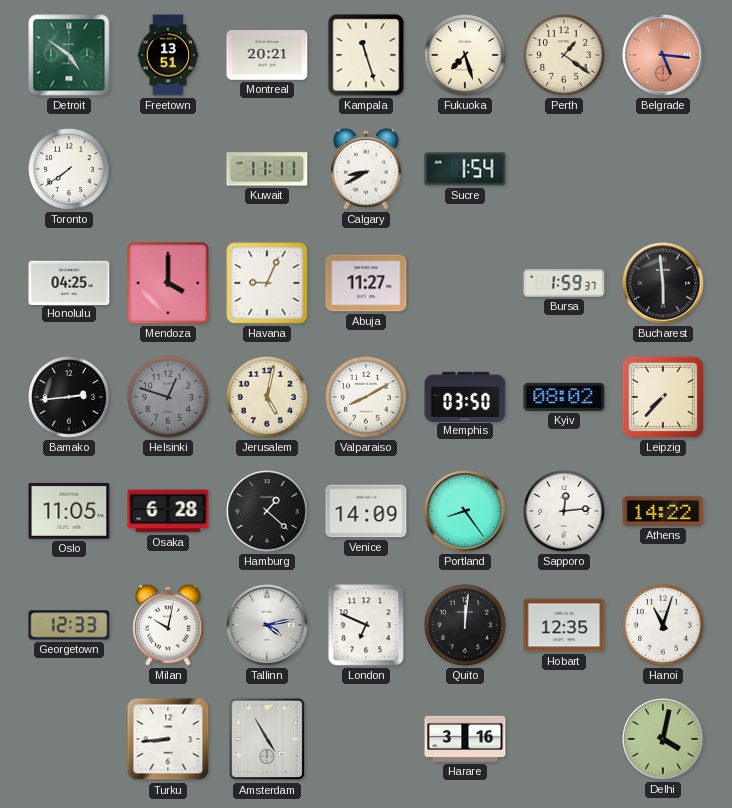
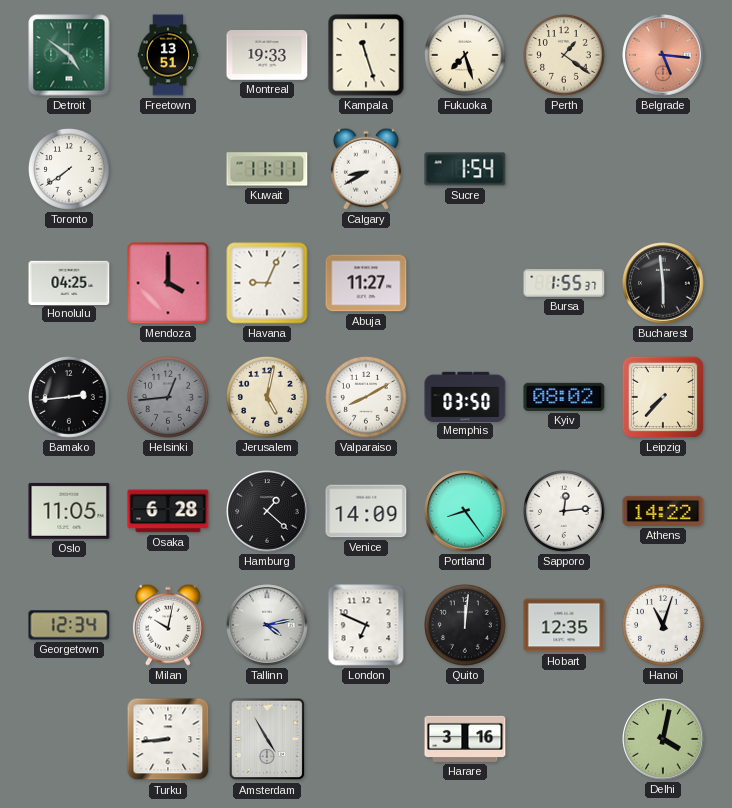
Montreal: 20:21 -> 19:33 (267, 56)
Bursa: 1:59 -> 1:55 (564, 283)
Helsinki: 12:48 -> 12:44 (169, 398)
Georgetown: 12:33 -> 12:34 (69, 625)
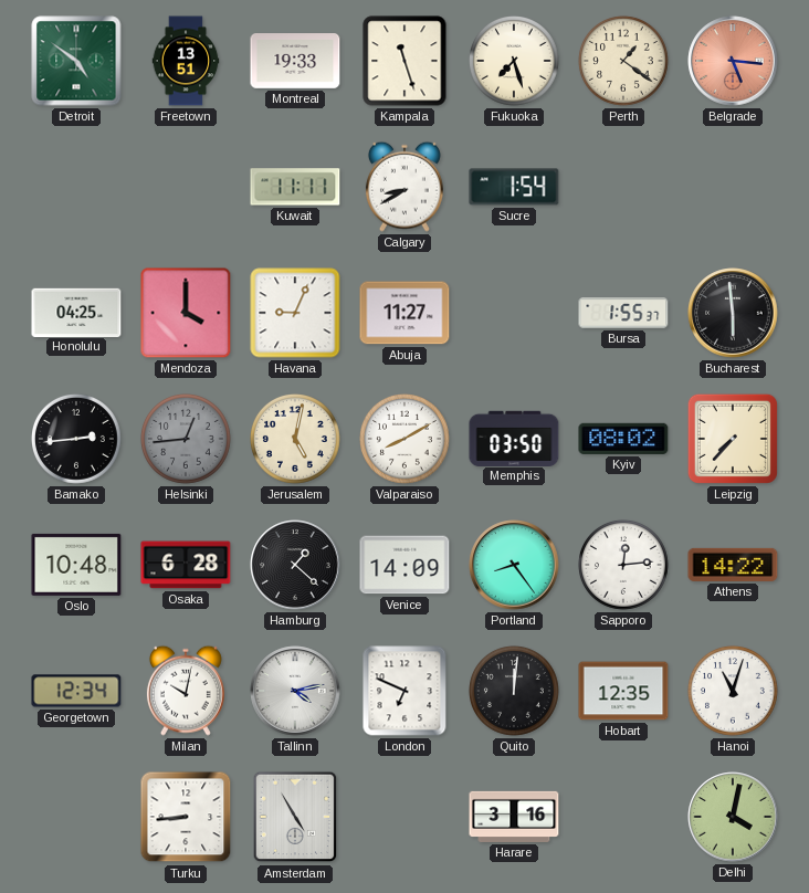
Toronto: 7:39 -> none (70, 170)
Oslo: 11:05 -> 10:48 (76, 565)
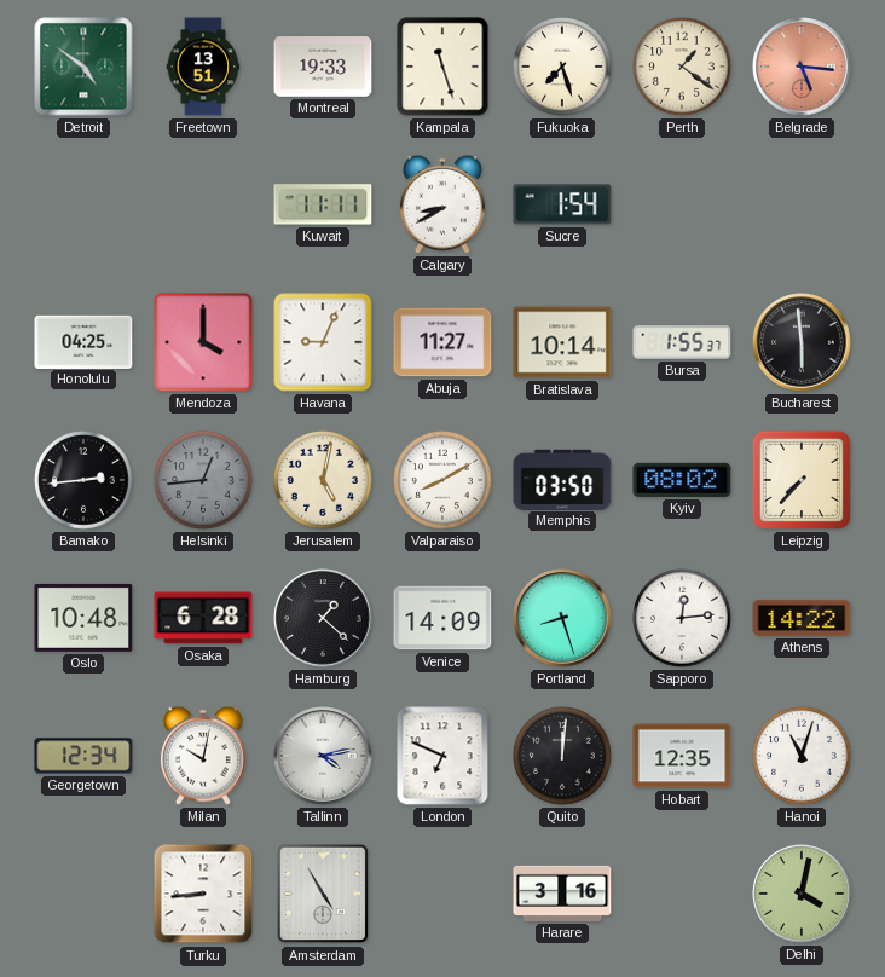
Bratislava: none -> 10:14 (562, 342)
Portland: 8:24 -> 8:27 (562, 618)
